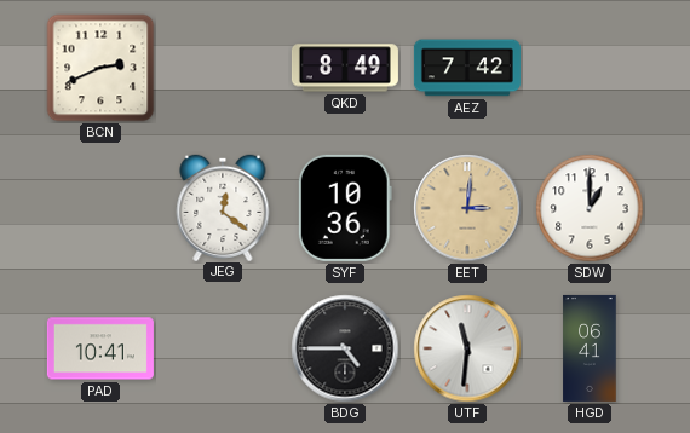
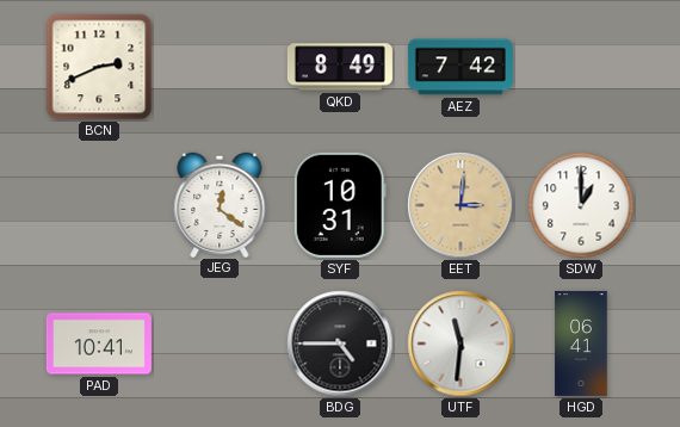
SYF: 10:36 -> 10:31 (340, 205)
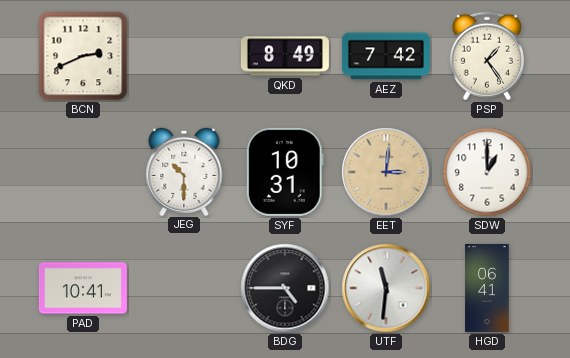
PSP: none -> 1:24 (487, 56)
JEG: 12:21 -> 10:30 (184, 171)
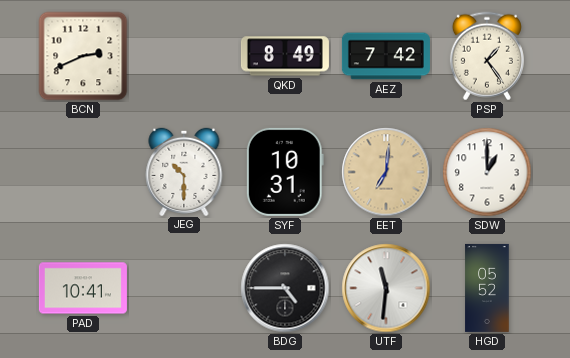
EET: 3:01 -> 7:01 (386, 172)
HGD: 06:41 -> 05:52 (487, 288)
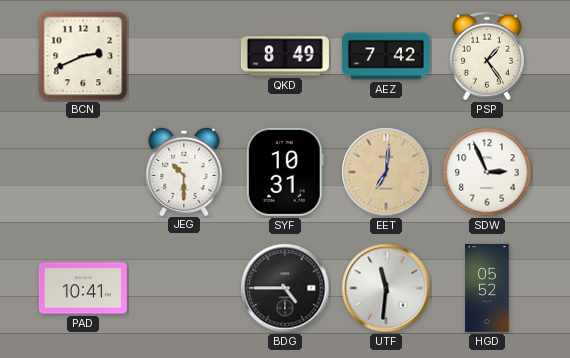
SDW: 1:00 -> 2:56 (487, 172)
